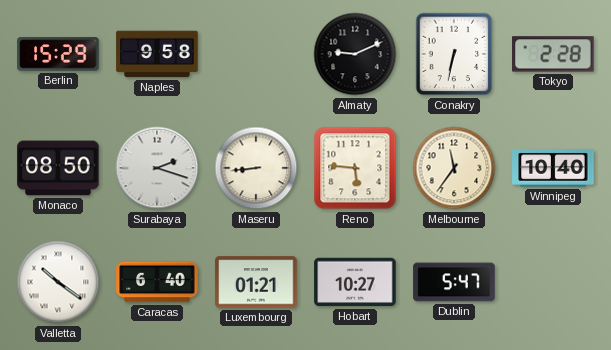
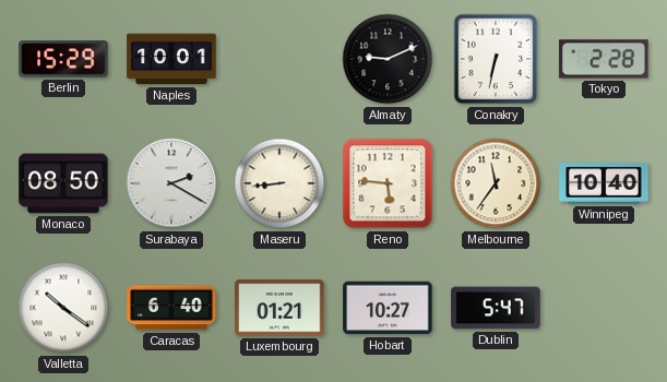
Naples: 9:58 -> 10:01 (171, 59)
Surabaya: 2:18 -> 2:20 (171, 183)
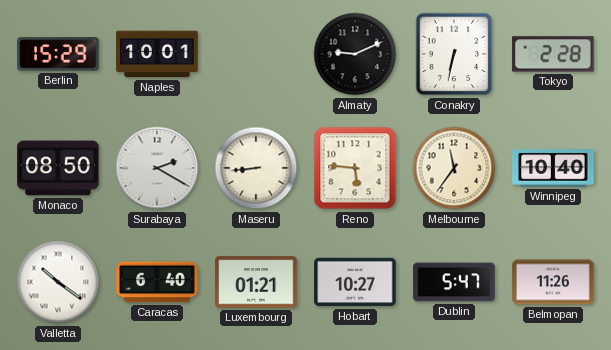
Belmopan: none -> 11:26 (553, 282)
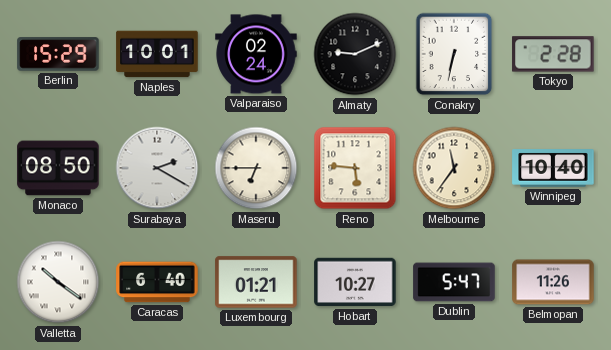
Valparaiso: none -> 02:24 (256, 54)
Maseru: 8:44 -> 6:45 (256, 168)
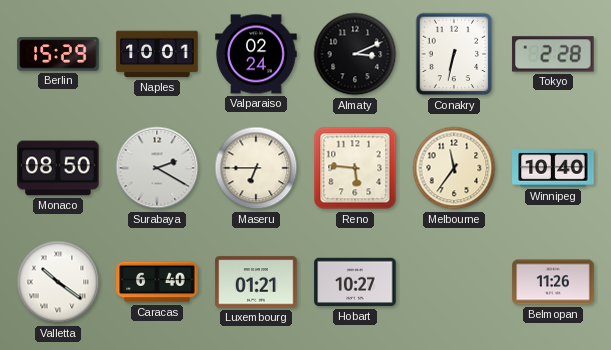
Almaty: 9:11 -> 3:11 (355, 54)
Dublin: 5:47 -> none (454, 282)
